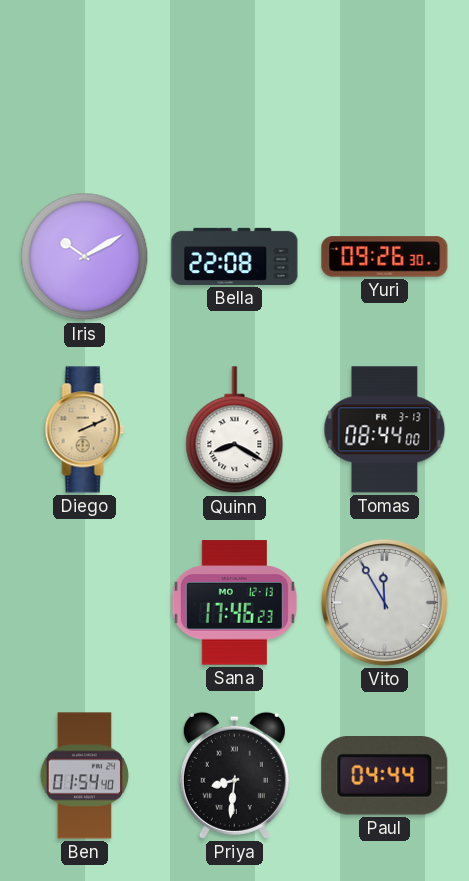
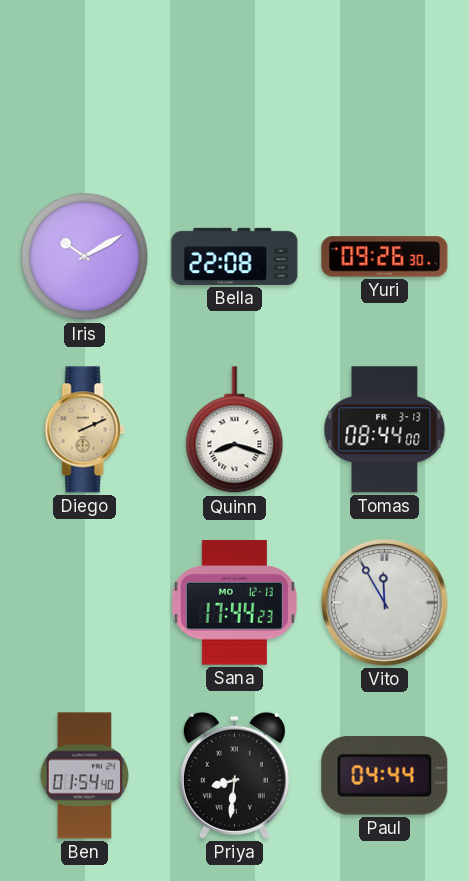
Quinn: 8:20 -> 8:18 (235, 430)
Sana: 17:46 -> 17:44 (234, 603)
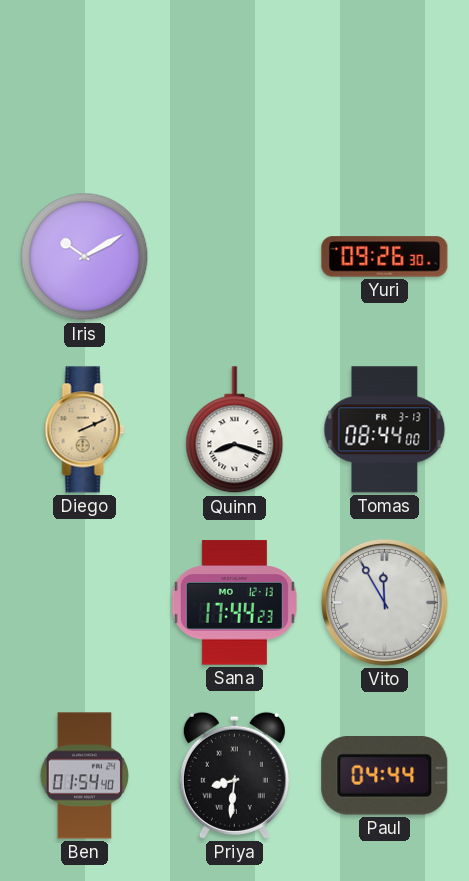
Bella: 22:08 -> none (235, 256)
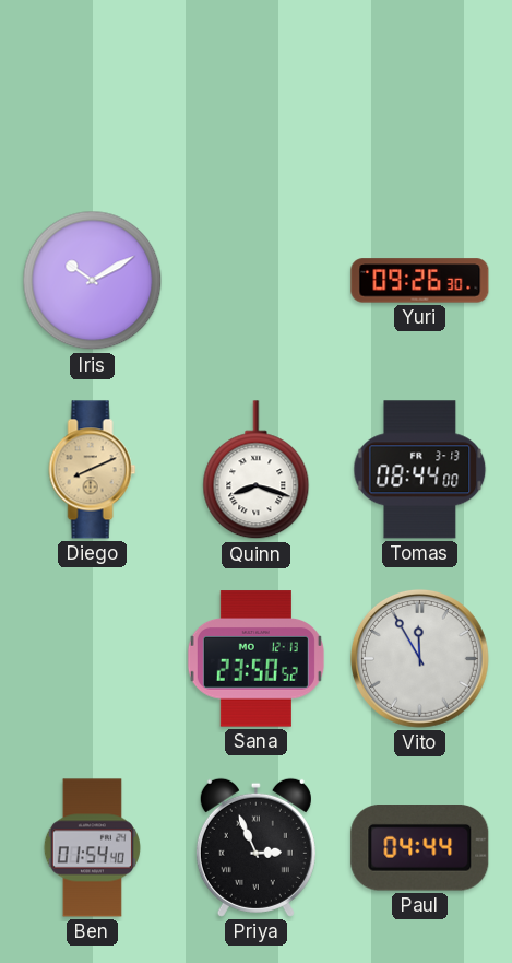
Diego: 2:11 -> 8:11 (93, 470)
Sana: 17:44 -> 23:50 (255, 659)
Priya: 8:31 -> 2:56 (255, 847)
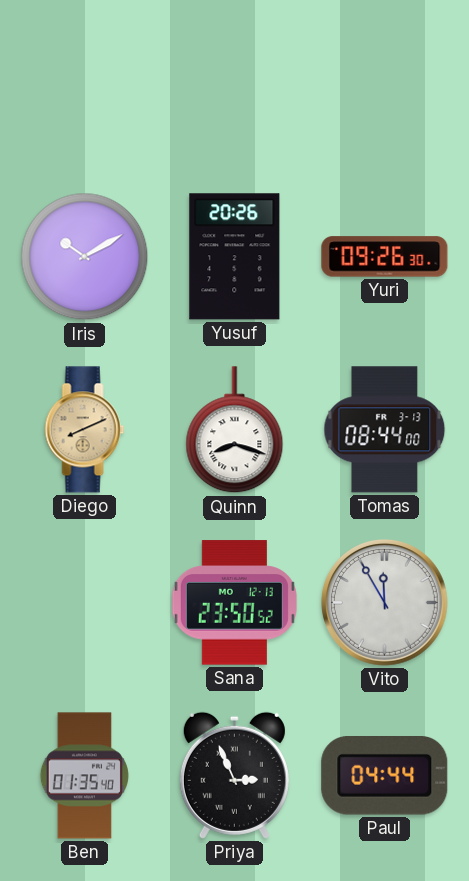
Yusuf: none -> 20:26 (235, 257)
Ben: 01:54 -> 01:35 (84, 776)
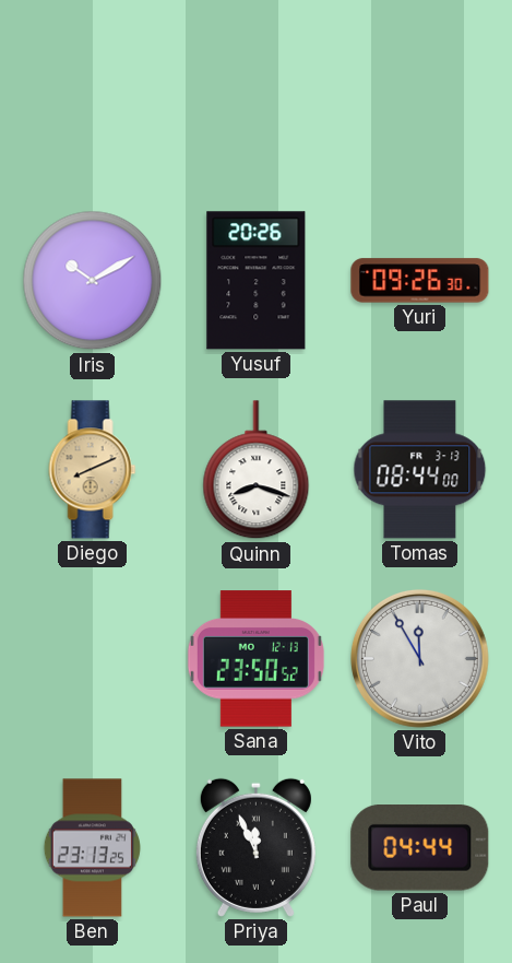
Ben: 01:35 -> 23:13 (92, 848)
Priya: 2:56 -> 11:56 (255, 847)
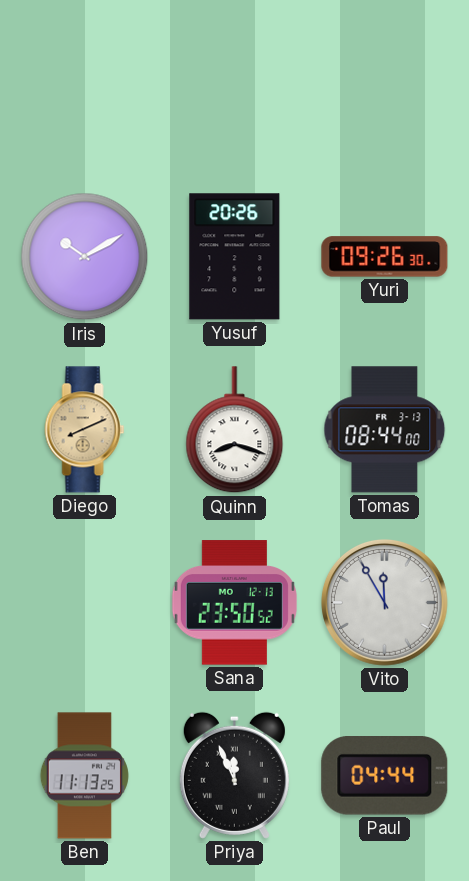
Ben: 23:13 -> 11:13 (84, 776)
